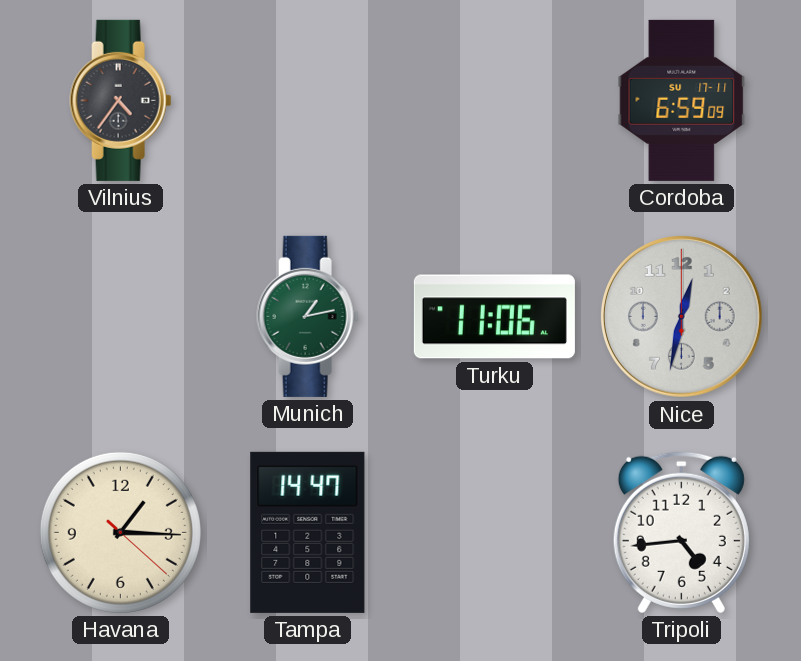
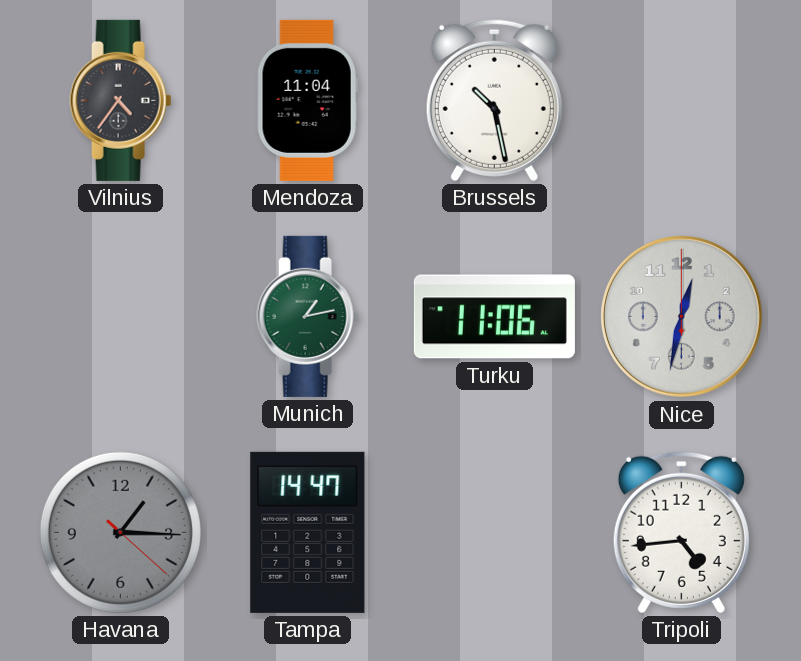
Mendoza: none -> 11:04 (307, 100)
Brussels: none -> 10:28 (494, 100)
Cordoba: 6:59 -> none (682, 100)
Havana dial: cream -> grey (120, 532)
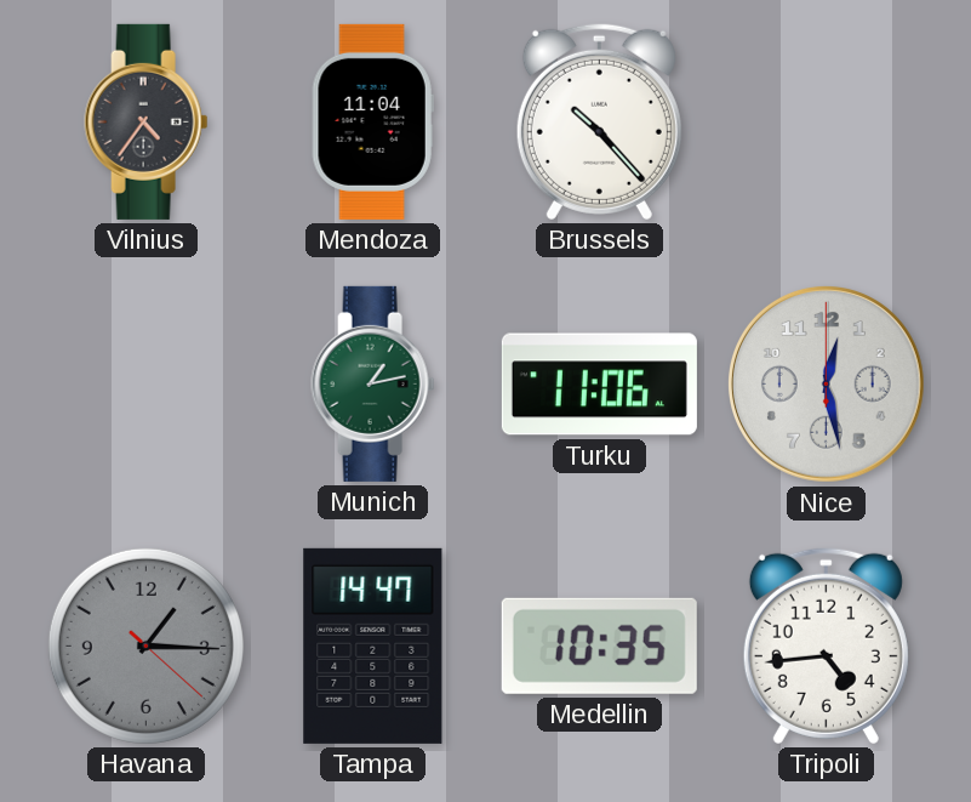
Brussels: 10:28 -> 10:23 (599, 121)
Nice: 12:32 -> 12:28 (826, 383)
Medellin: none -> 10:35 (599, 645)
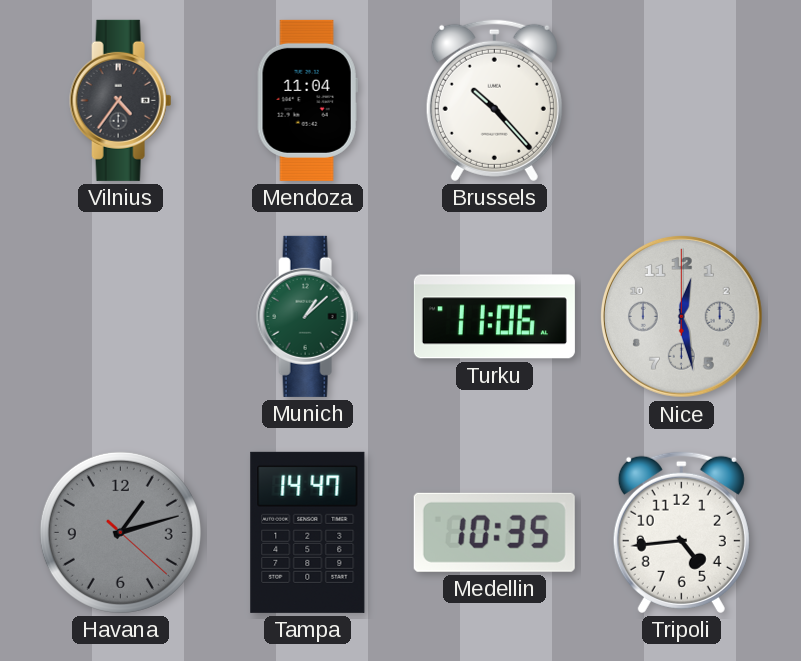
Munich: 1:13 -> 1:08 (308, 316)
Havana: 1:15 -> 1:12 (120, 532)
